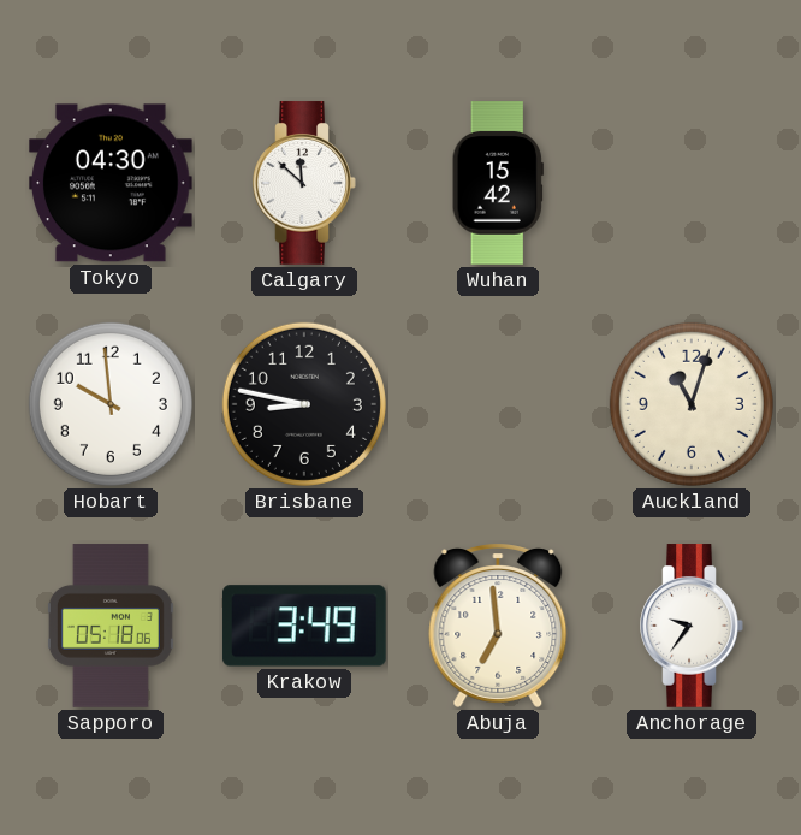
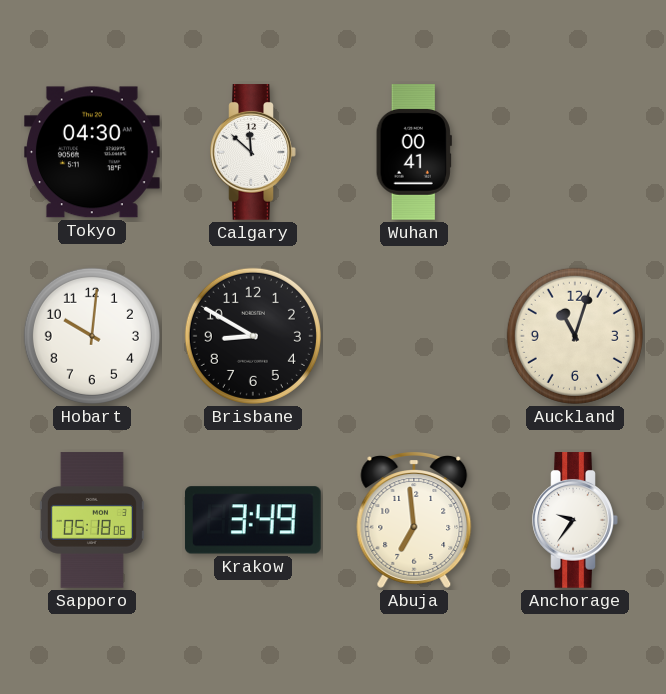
Wuhan: 15:42 -> 00:41 (414, 152)
Hobart: 9:59 -> 10:01 (92, 336)
Brisbane: 8:47 -> 8:50 (253, 336)
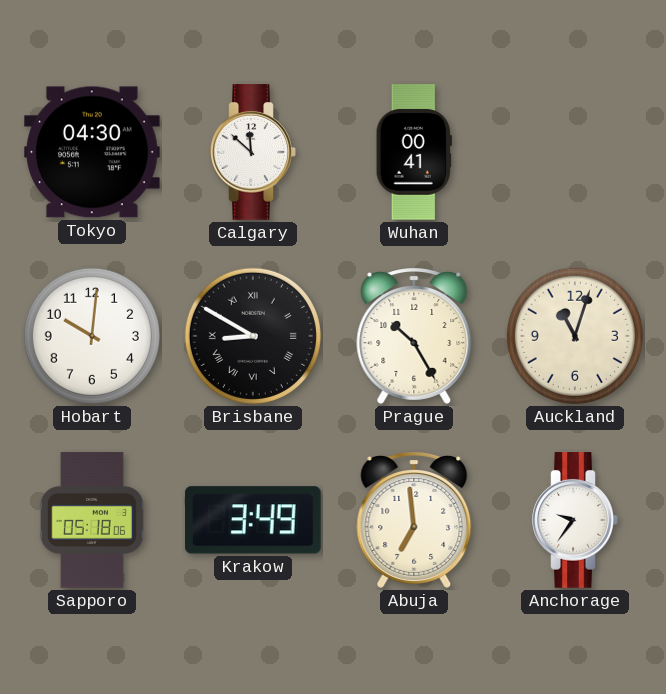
Brisbane numerals: Arabic -> Roman (253, 336)
Prague: none -> 10:25 (414, 336)
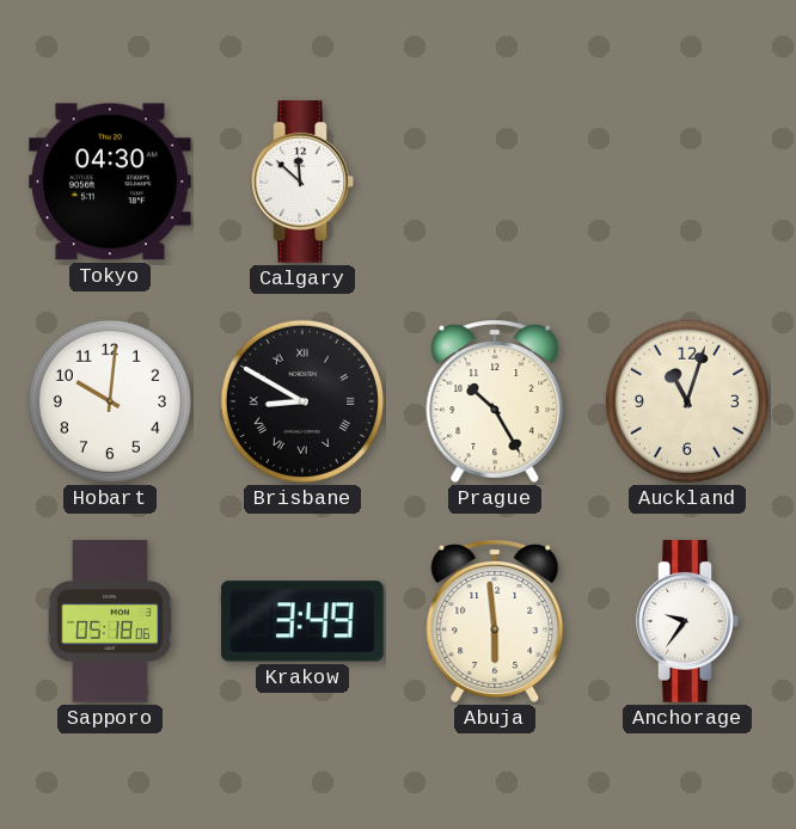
Wuhan: 00:41 -> none (414, 152)
Abuja: 6:59 -> 5:59 (495, 621)
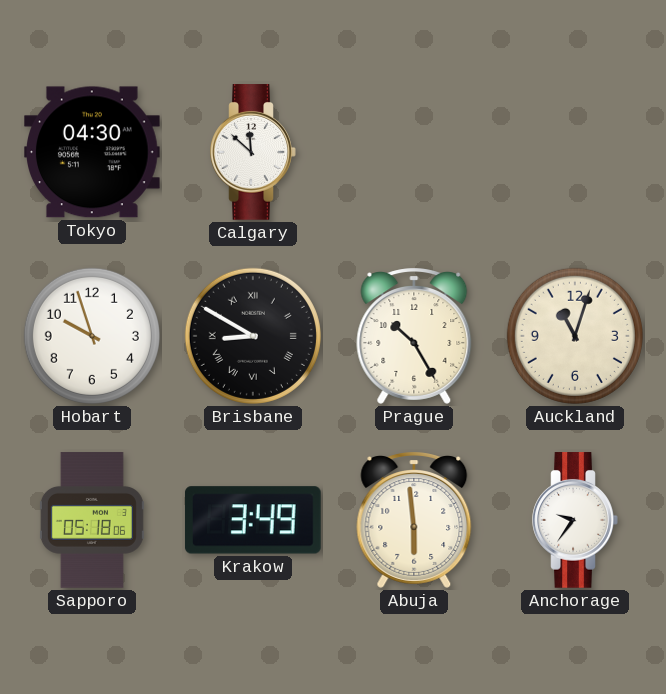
Hobart: 10:01 -> 9:57 (92, 336)
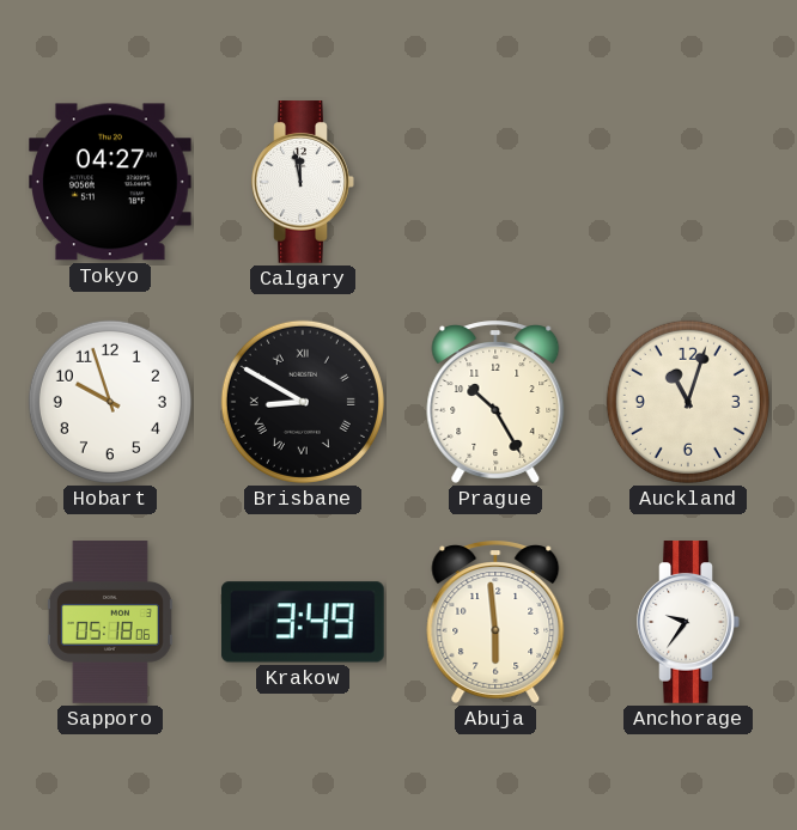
Tokyo: 04:30 -> 04:27 (111, 182)
Calgary: 11:52 -> 11:58 (303, 182)
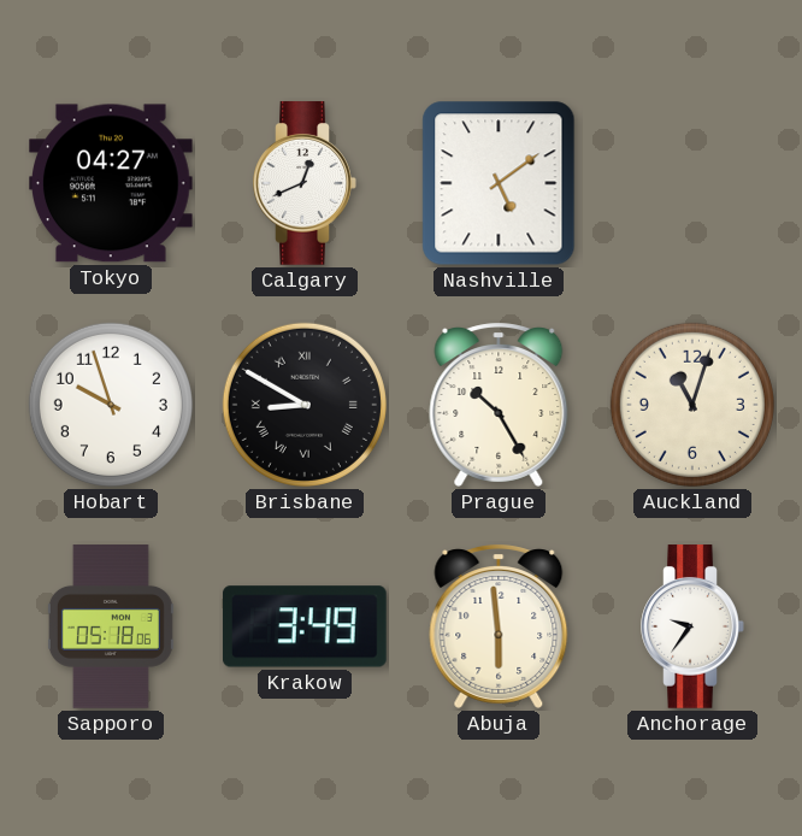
Calgary: 11:58 -> 12:41 (305, 183)
Nashville: none -> 5:09 (499, 183)
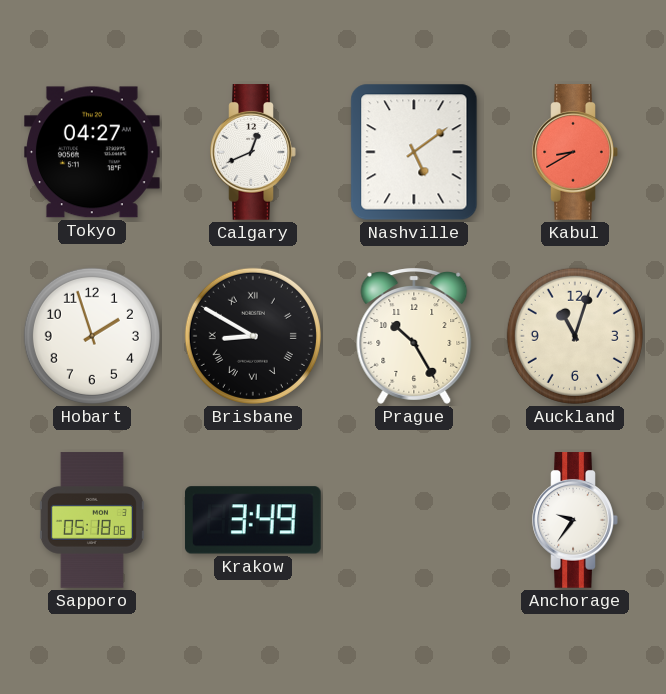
Kabul: none -> 8:40 (575, 152)
Hobart: 9:57 -> 1:57 (92, 336)
Abuja: 5:59 -> none (499, 626)
